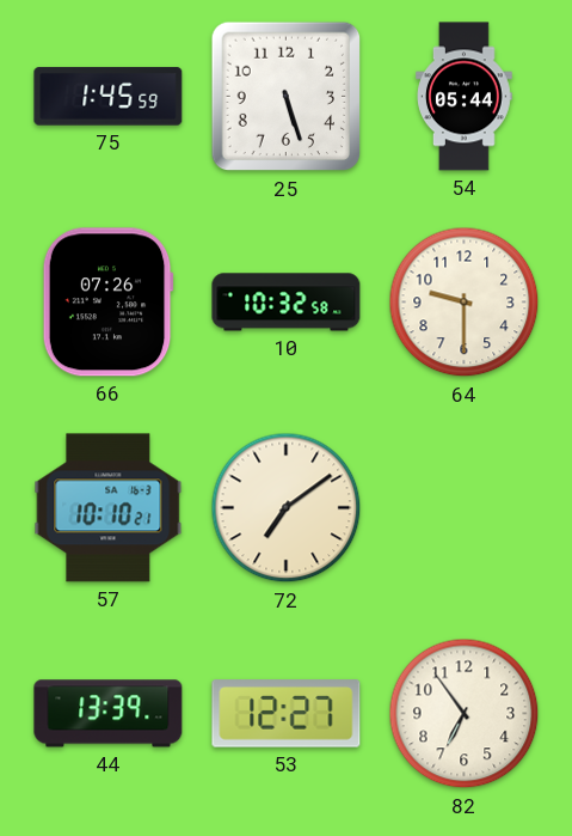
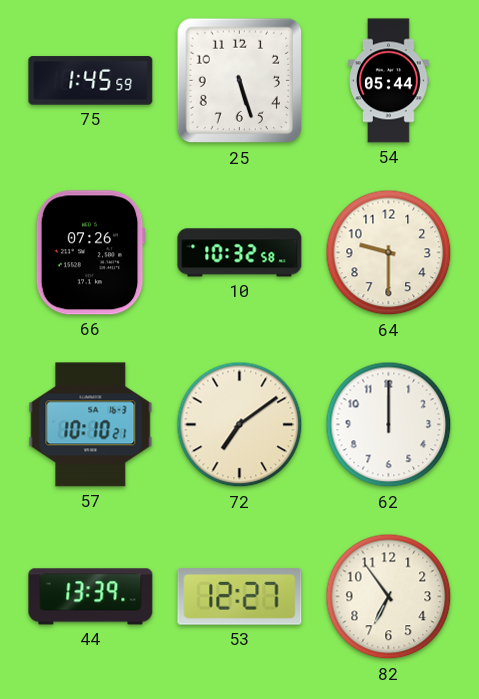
62: none -> 12:00 (389, 425)
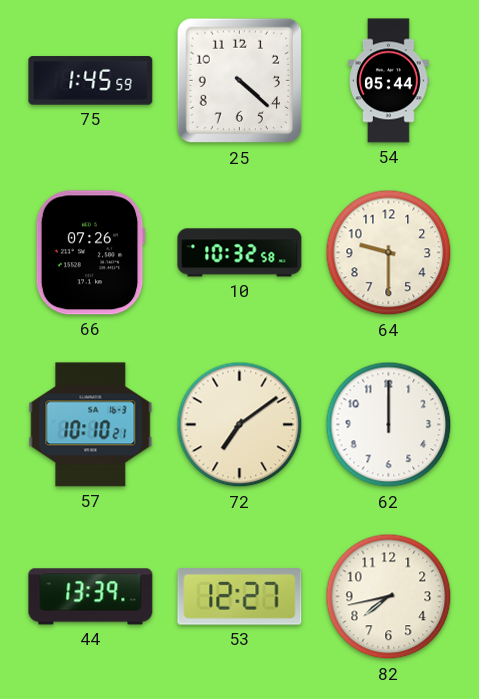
25: 5:27 -> 4:22 (240, 81)
82: 6:54 -> 7:43 (389, 597)
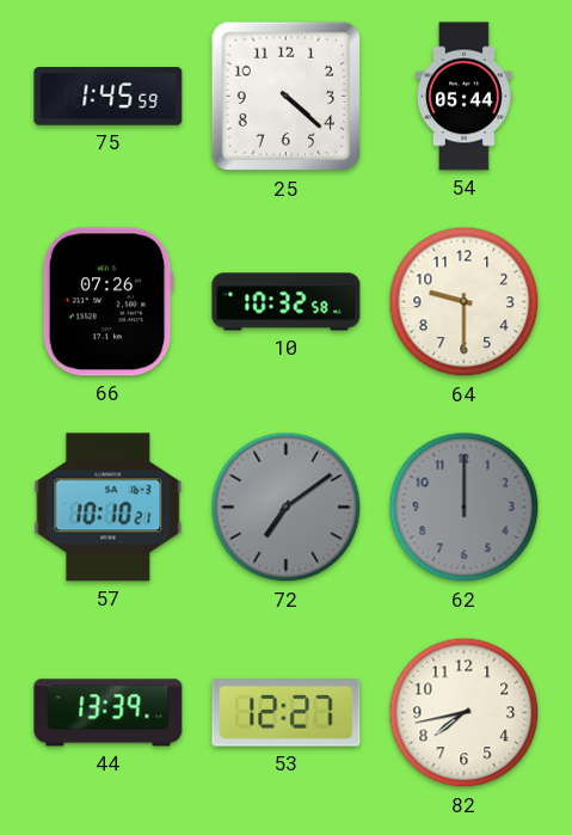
72 dial: cream -> grey (287, 508)
62 dial: white -> grey (465, 508)
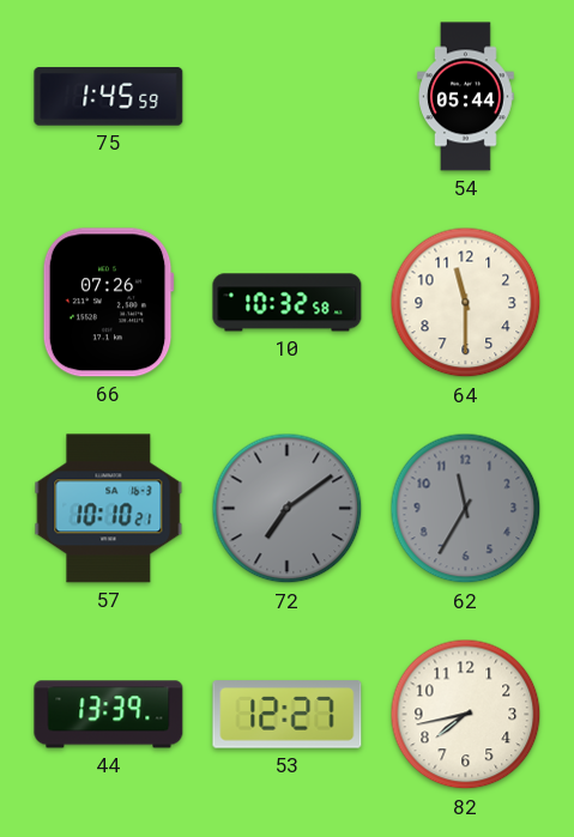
25: 4:22 -> none (287, 97)
64: 9:30 -> 11:30 (466, 303)
62: 12:00 -> 11:35 (466, 509)
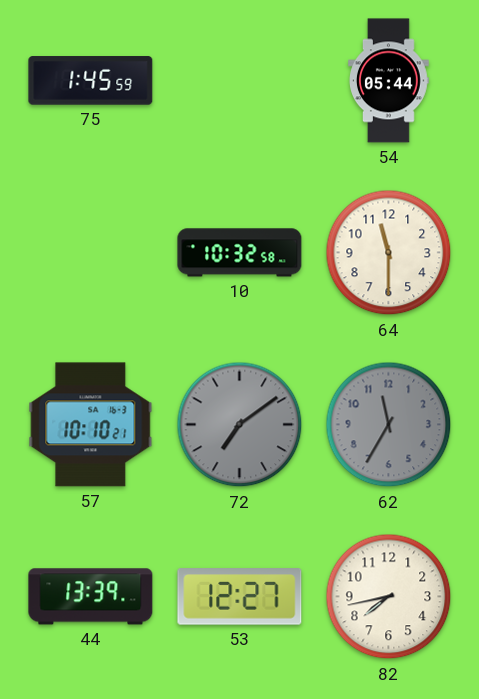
66: 07:26 -> none (108, 303)
